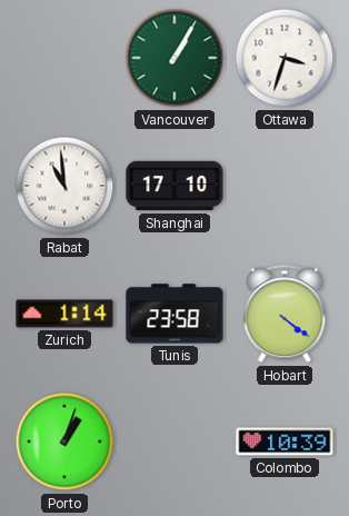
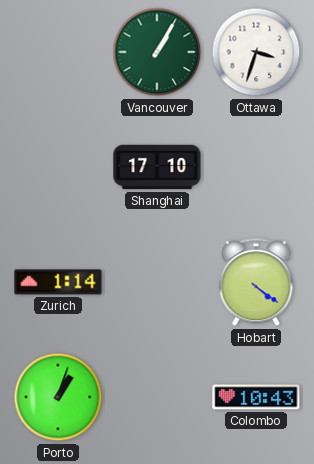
Rabat: 10:59 -> none (64, 186)
Tunis: 23:58 -> none (174, 314)
Colombo: 10:39 -> 10:43 (256, 397)
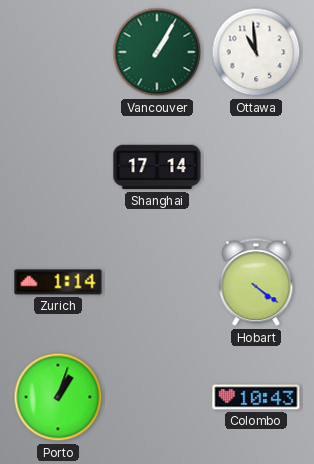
Ottawa: 3:33 -> 10:59 (256, 52)
Shanghai: 17:10 -> 17:14 (157, 167)
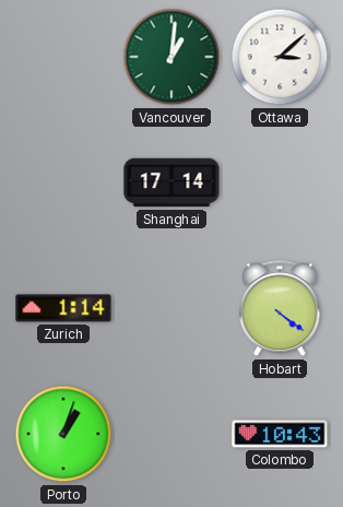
Vancouver: 1:05 -> 1:01 (171, 57)
Ottawa: 10:59 -> 3:08 (280, 57)
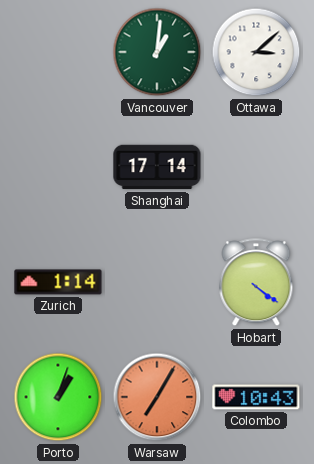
Warsaw: none -> 7:05 (157, 397)
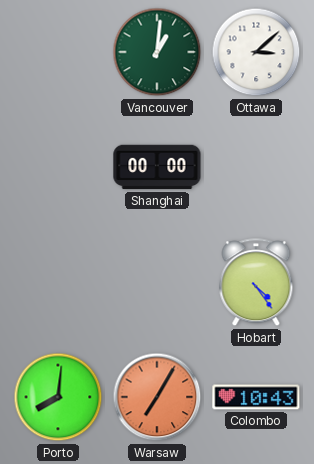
Shanghai: 17:14 -> 00:00 (157, 167)
Zurich: 1:14 -> none (58, 282)
Hobart: 4:21 -> 4:24 (256, 283)
Porto: 1:03 -> 8:01 (58, 397)
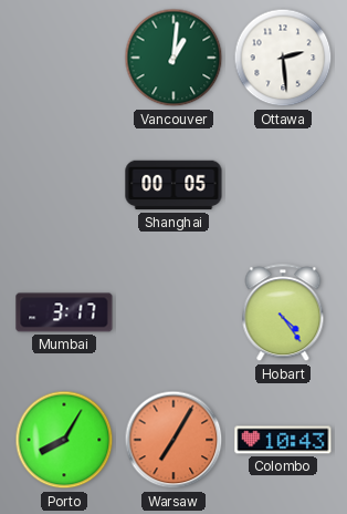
Ottawa: 3:08 -> 2:29 (283, 58)
Shanghai: 00:00 -> 00:05 (173, 185)
Mumbai: none -> 3:17 (64, 312)
Porto: 8:01 -> 8:05 (64, 440)
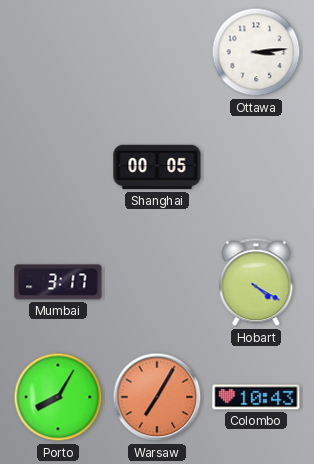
Vancouver: 1:01 -> none (173, 58)
Ottawa: 2:29 -> 3:14 (256, 52)
Hobart: 4:24 -> 4:20 (256, 283)
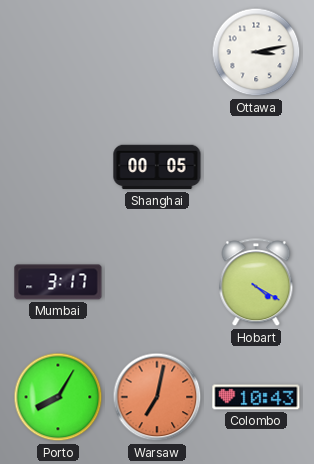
Ottawa: 3:14 -> 3:13 (256, 52)
Warsaw: 7:05 -> 7:02 (157, 397)
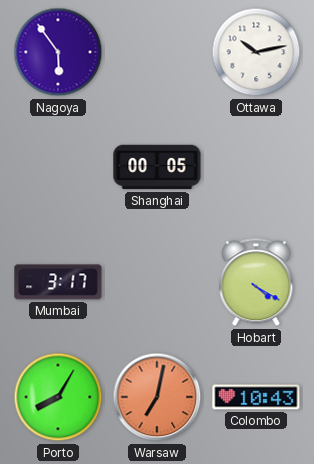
Nagoya: none -> 5:54 (58, 52)
Ottawa: 3:13 -> 10:13 (256, 52)
